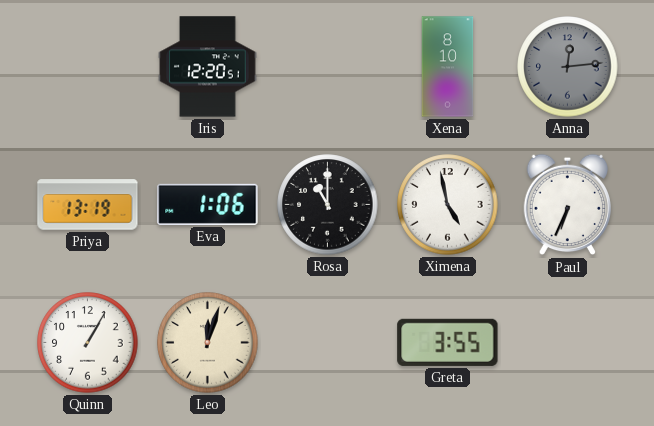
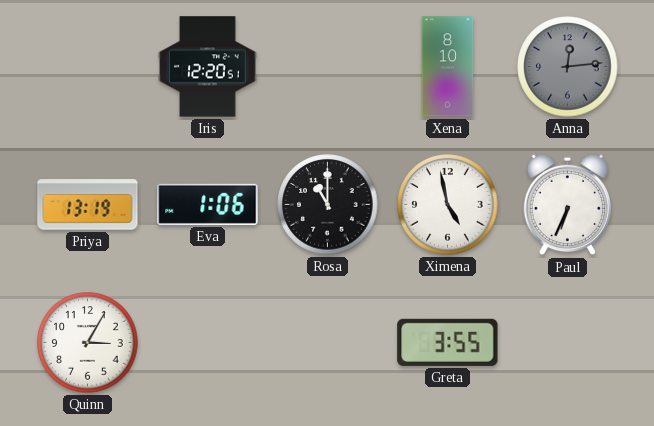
Quinn: 1:05 -> 3:05 (88, 343)
Leo: 12:03 -> none (208, 343)
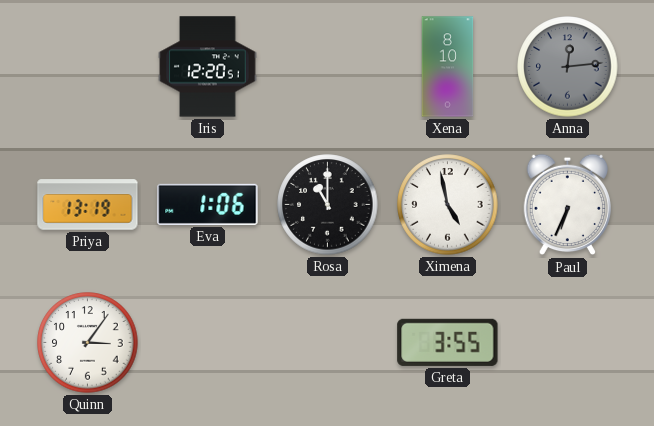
Quinn: 3:05 -> 3:06 (88, 343)
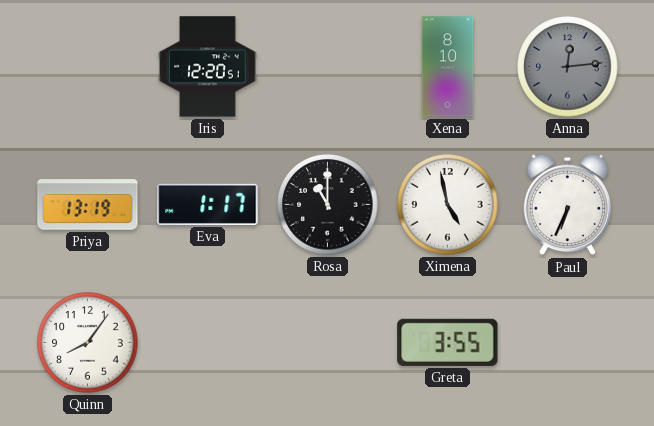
Eva: 1:06 -> 1:17 (208, 204)
Quinn: 3:06 -> 8:06 (88, 343)
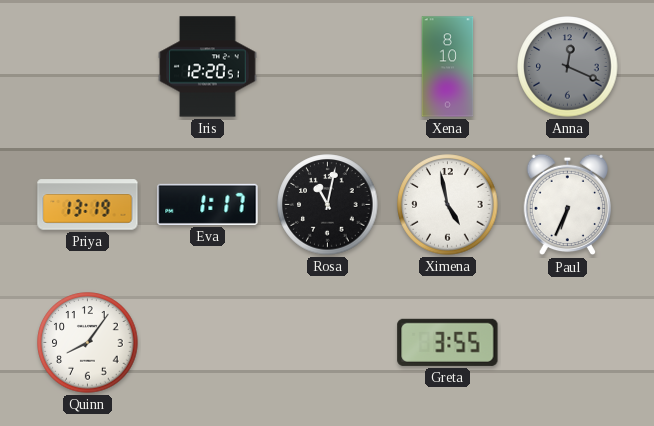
Anna: 12:14 -> 12:19 (568, 67)
Rosa: 11:00 -> 11:02 (328, 205)
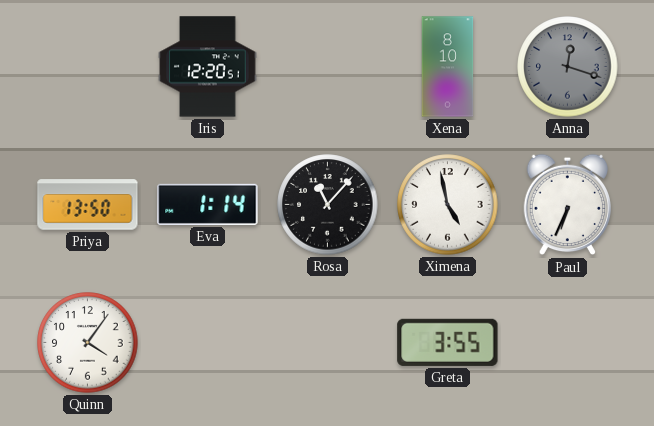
Anna: 12:19 -> 12:18 (568, 67)
Priya: 13:19 -> 13:50 (88, 205)
Eva: 1:17 -> 1:14 (208, 204)
Rosa: 11:02 -> 11:07 (328, 205)
Quinn: 8:06 -> 4:06 (88, 343)
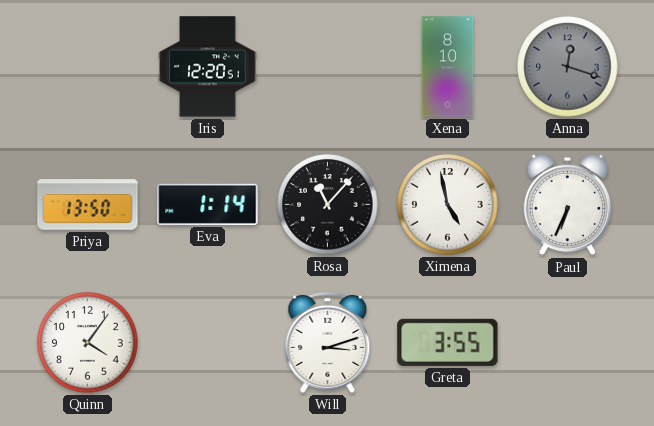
Will: none -> 3:12 (328, 342)
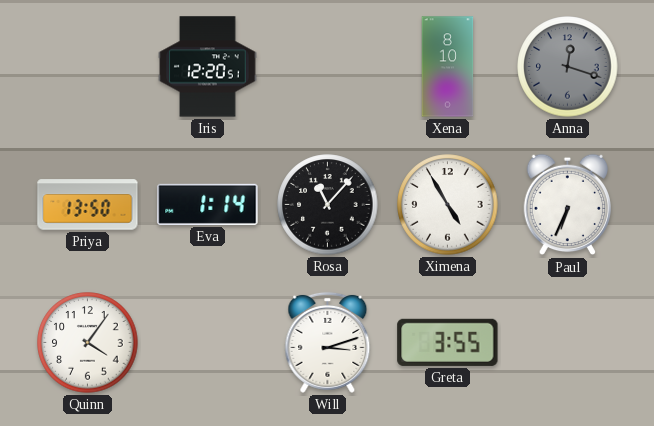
Ximena: 4:58 -> 4:55 (448, 205)
